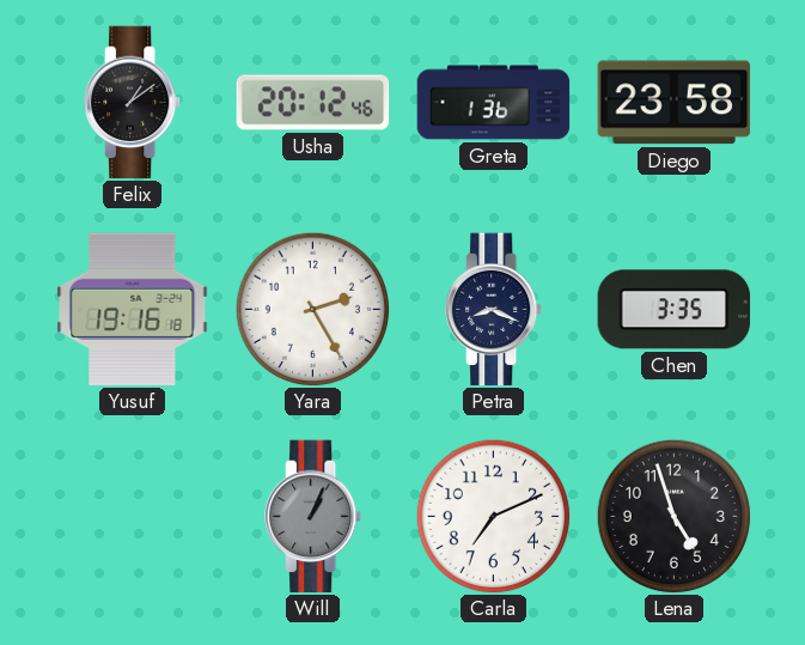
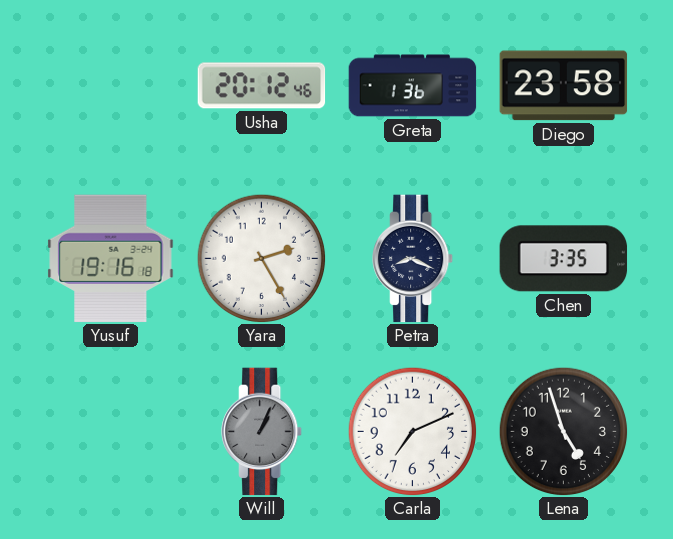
Felix: 1:09 -> none (134, 103)
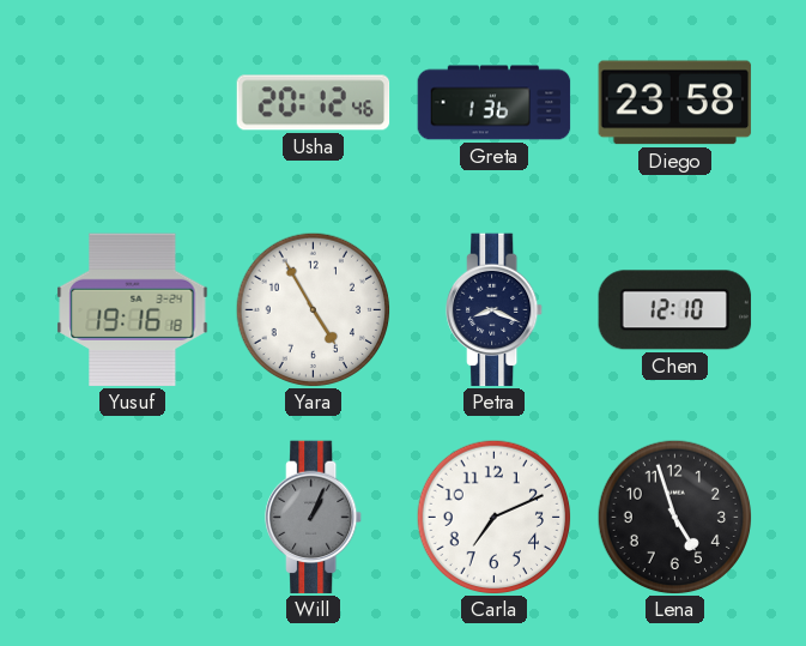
Yara: 2:25 -> 4:55 (313, 309)
Chen: 3:35 -> 12:10 (675, 310)
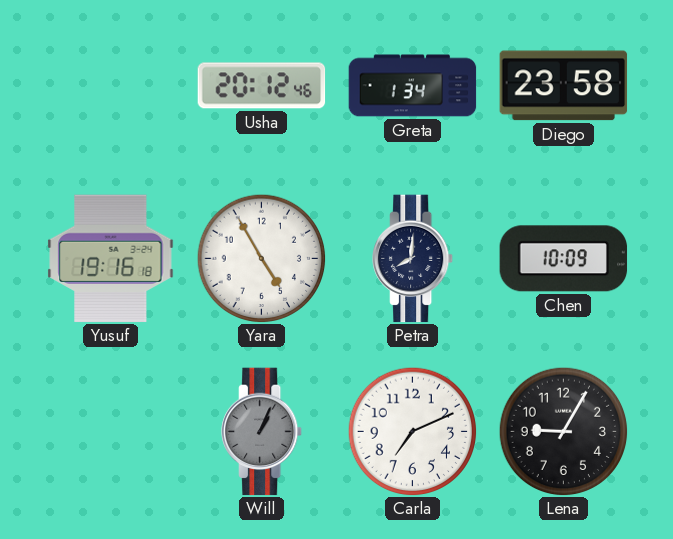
Greta: 1:36 -> 1:34 (413, 86)
Petra: 8:19 -> 8:01 (414, 259)
Chen: 12:10 -> 10:09 (564, 259)
Lena: 4:57 -> 9:05 (563, 431)
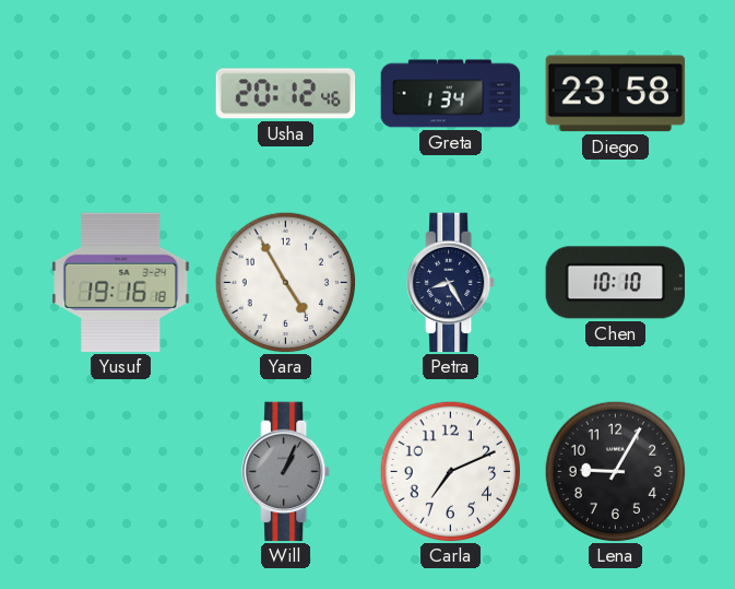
Petra: 8:01 -> 8:25 (452, 283)
Chen: 10:09 -> 10:10 (616, 283)
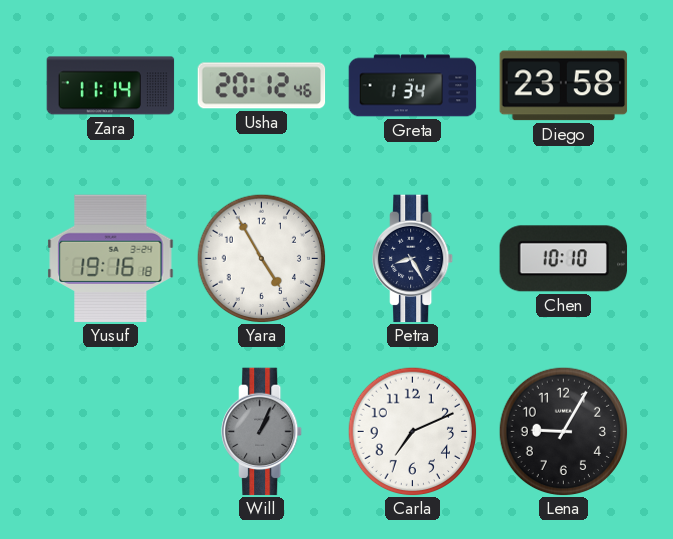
Zara: none -> 11:14 (111, 86)
